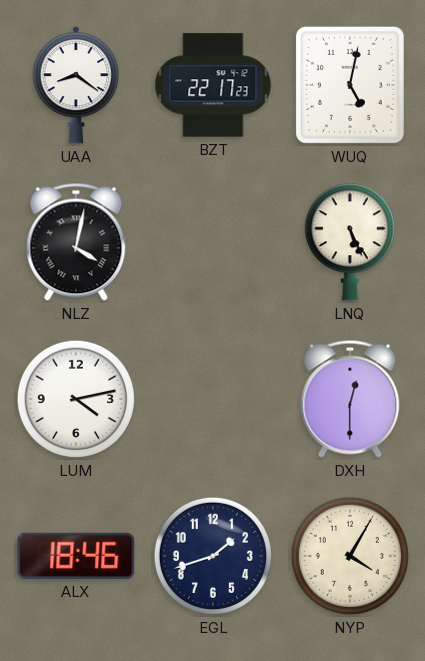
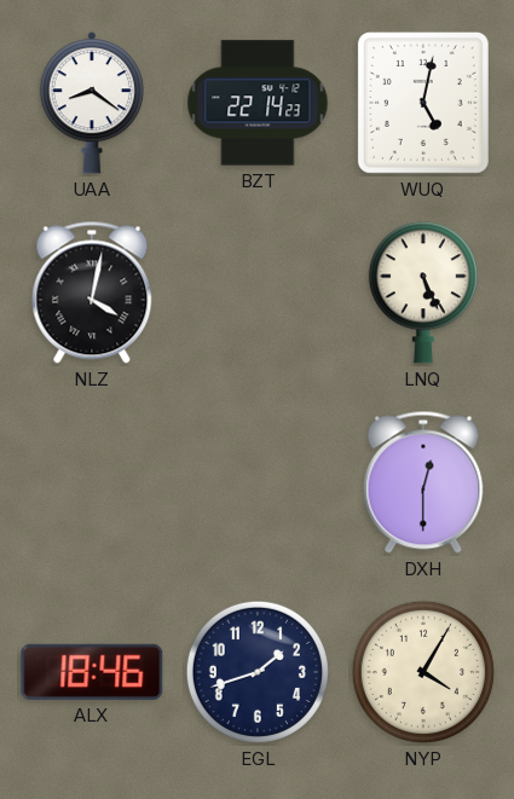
BZT: 22:17 -> 22:14 (258, 103)
LUM: 4:13 -> none (76, 399)
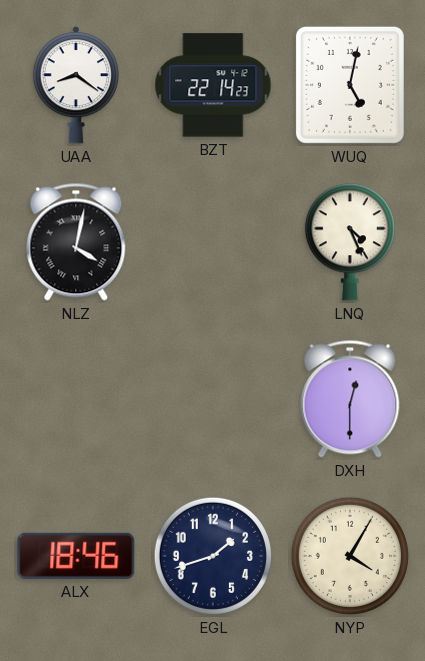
LNQ: 5:26 -> 4:26 (350, 242)
